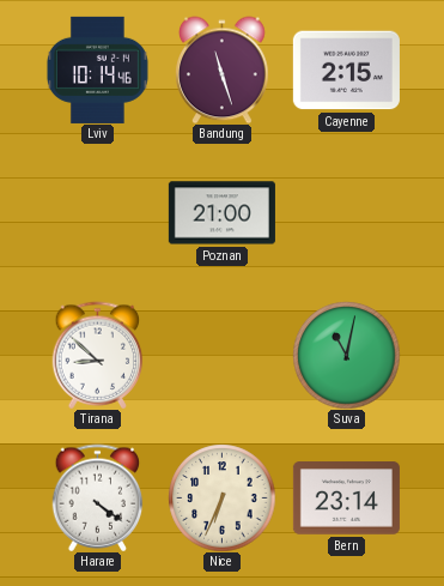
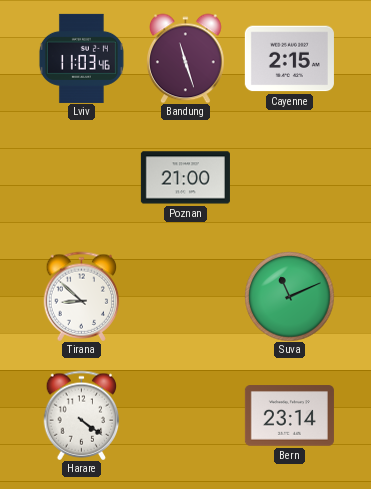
Lviv: 10:14 -> 11:03 (81, 58)
Suva: 11:02 -> 11:11 (289, 296)
Nice: 6:34 -> none (221, 497)
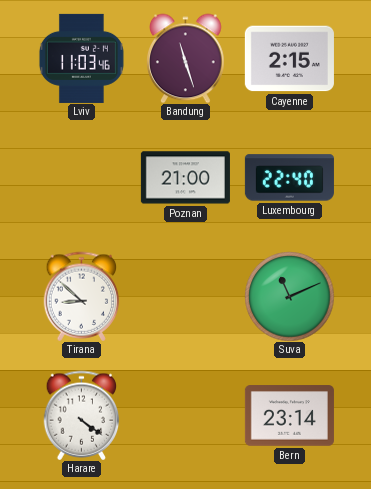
Luxembourg: none -> 22:40 (289, 178)
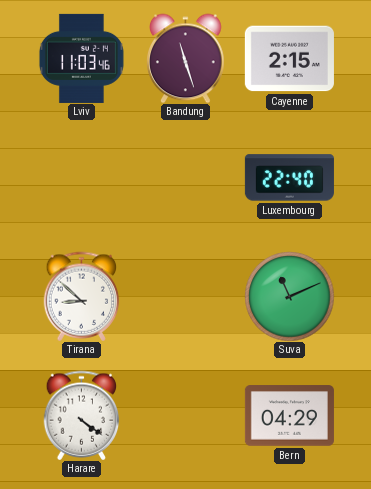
Poznan: 21:00 -> none (185, 178)
Bern: 23:14 -> 04:29 (289, 416)
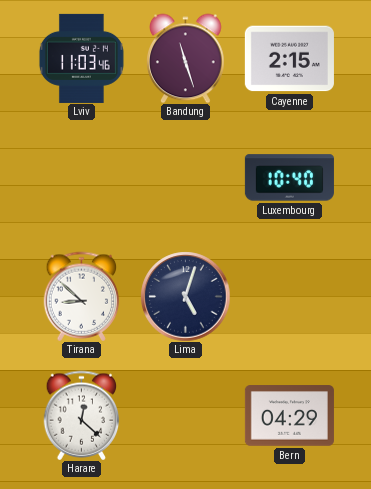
Luxembourg: 22:40 -> 10:40 (289, 178)
Lima: none -> 5:03 (185, 296)
Suva: 11:11 -> none (289, 296)
Harare: 4:21 -> 12:22 (82, 415)
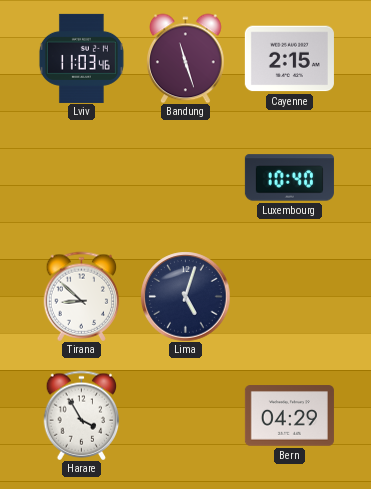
Harare: 12:22 -> 3:55 (82, 415)
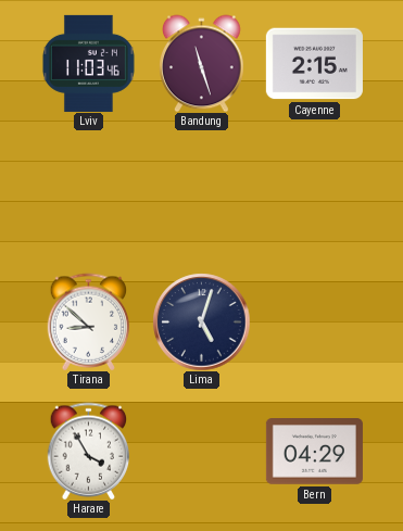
Luxembourg: 10:40 -> none (289, 178)
